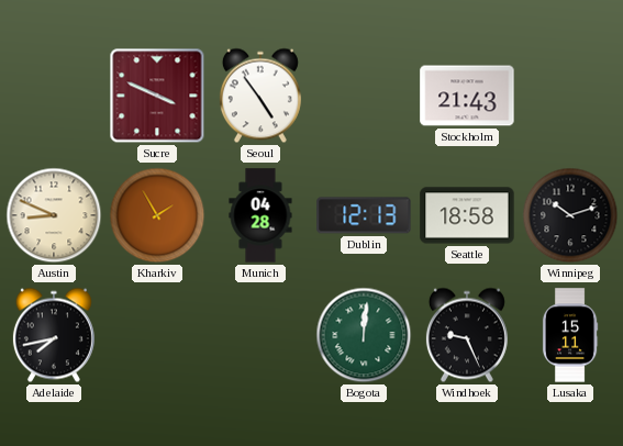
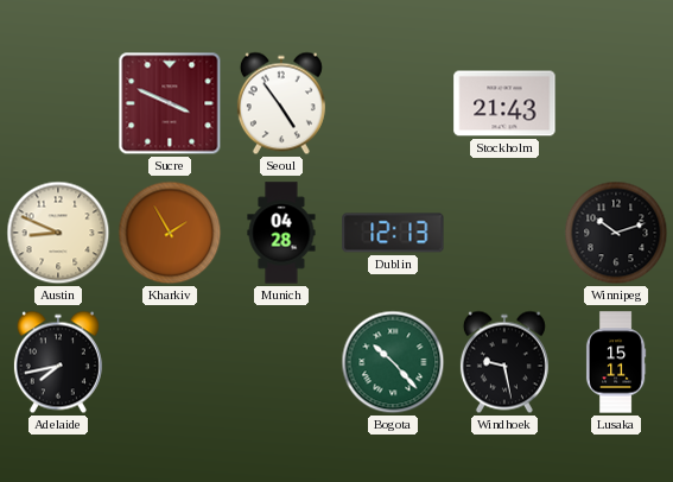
Seattle: 18:58 -> none (467, 215)
Bogota: 12:01 -> 10:23 (393, 362)
Windhoek: 9:26 -> 9:28 (504, 362)
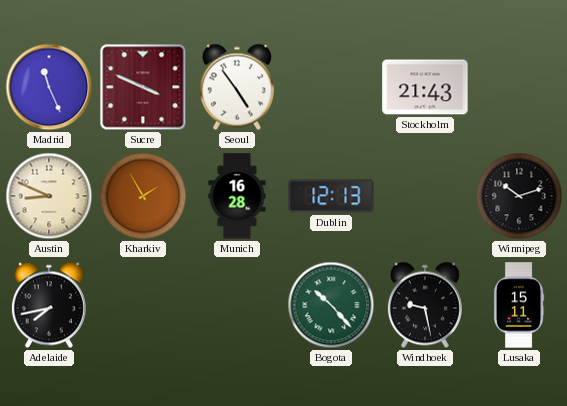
Madrid: none -> 11:26 (49, 87)
Munich: 04:28 -> 16:28 (237, 196)
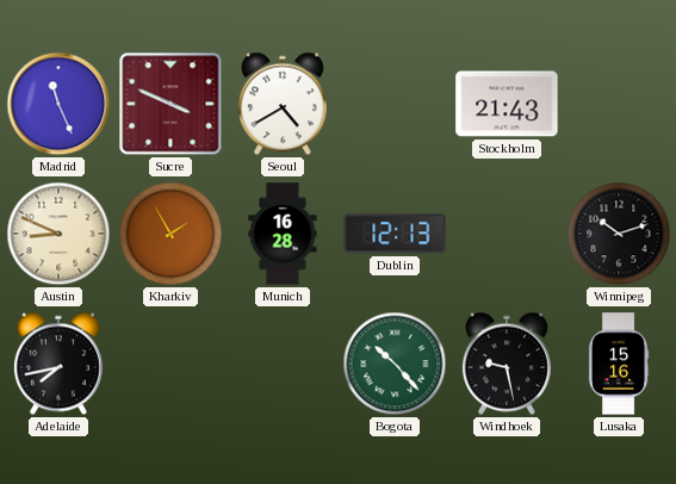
Seoul: 4:54 -> 4:40 (283, 104)
Lusaka: 15:11 -> 15:16 (619, 364)
